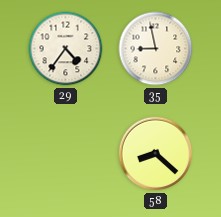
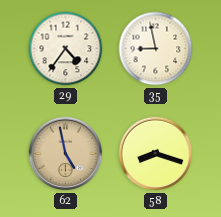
62: none -> 4:58 (66, 154)
58: 8:22 -> 8:18 (156, 154)
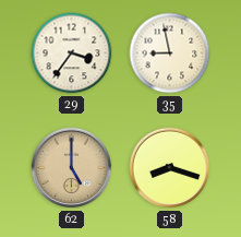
29: 4:36 -> 3:36 (72, 54)
62: 4:58 -> 5:00 (72, 168)
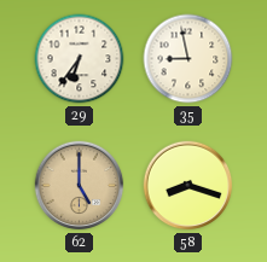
29: 3:36 -> 6:36 (80, 59)
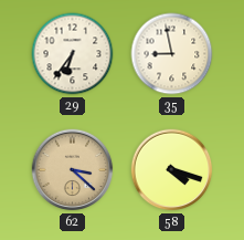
62: 5:00 -> 3:22 (73, 170)
58: 8:18 -> 4:18 (172, 170)
